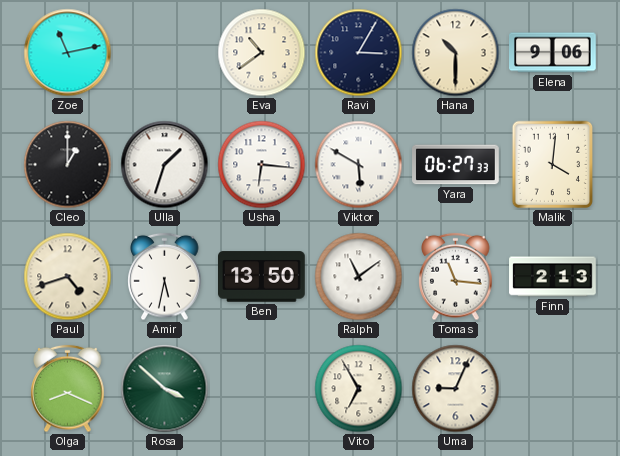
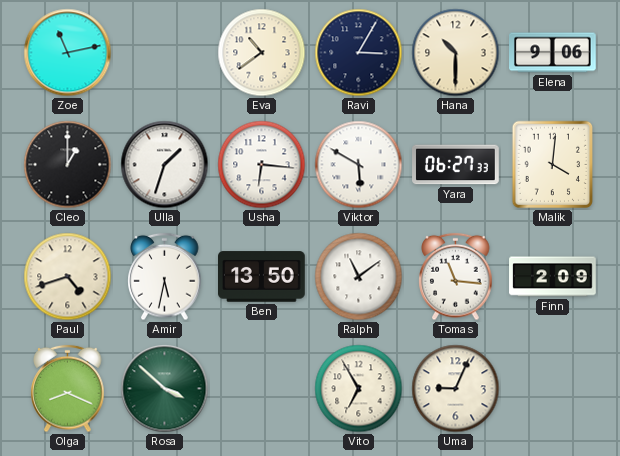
Finn: 2:13 -> 2:09 (553, 277)
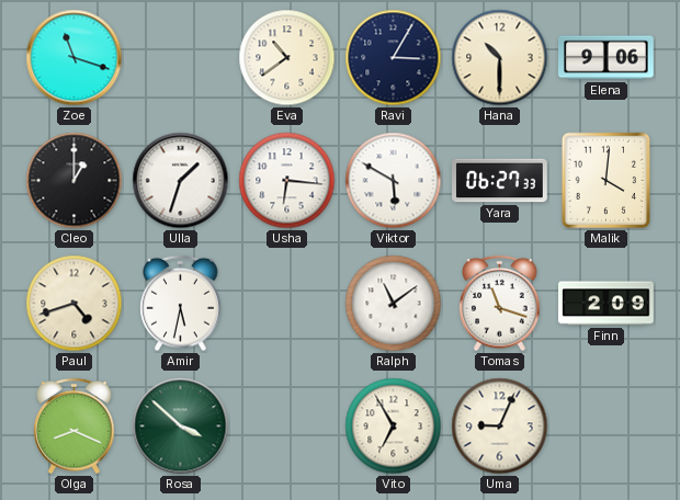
Zoe: 11:13 -> 11:18 (75, 58)
Ben: 13:50 -> none (262, 277)
Tomas: 11:16 -> 11:18 (500, 304)
